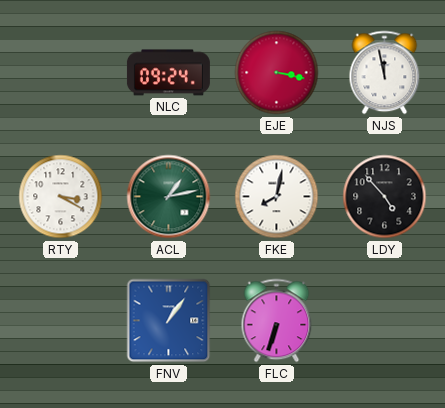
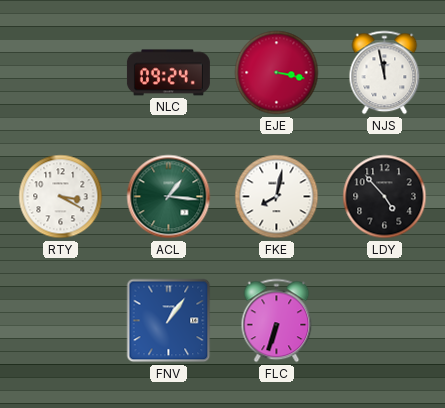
ACL: 1:13 -> 1:16 (169, 197)
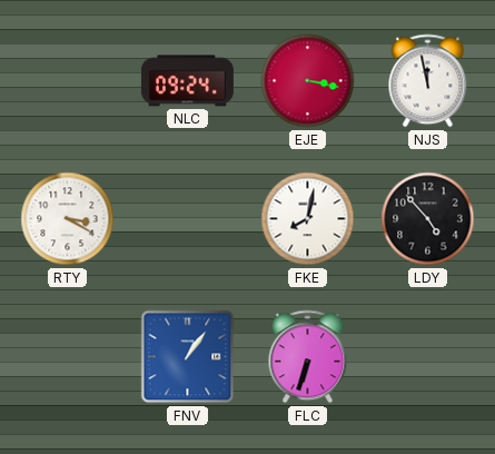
ACL: 1:16 -> none (169, 197)
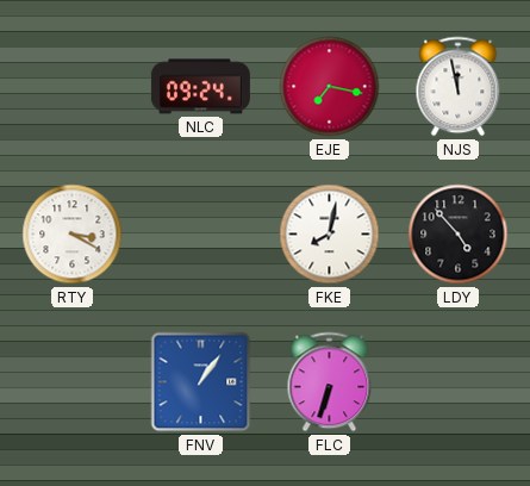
EJE: 3:17 -> 7:17 (330, 87)
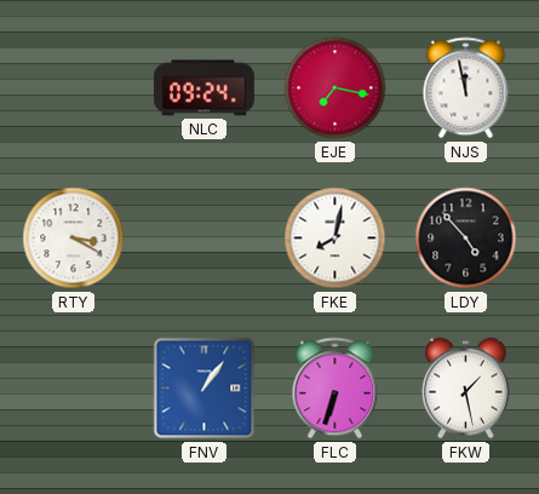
FKW: none -> 1:28 (466, 389)
